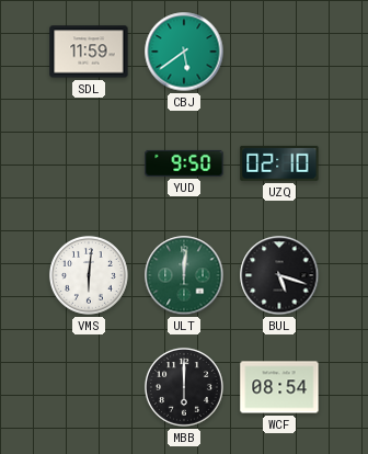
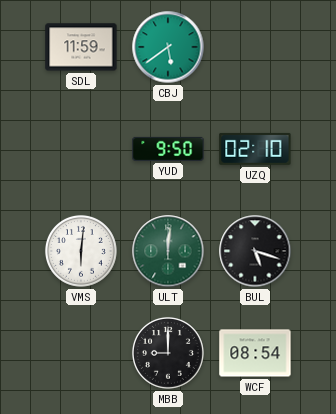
MBB: 6:00 -> 9:00 (168, 353)
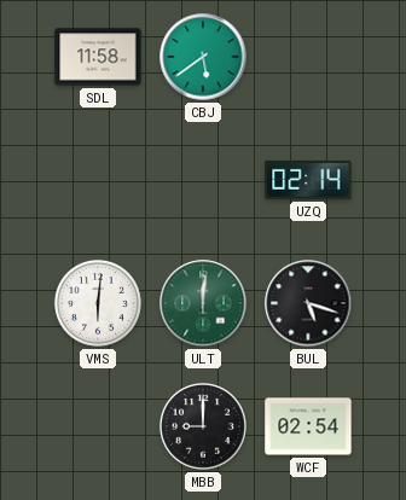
SDL: 11:59 -> 11:58 (98, 57)
YUD: 9:50 -> none (168, 149)
UZQ: 02:10 -> 02:14 (308, 180)
WCF: 08:54 -> 02:54 (308, 426)
